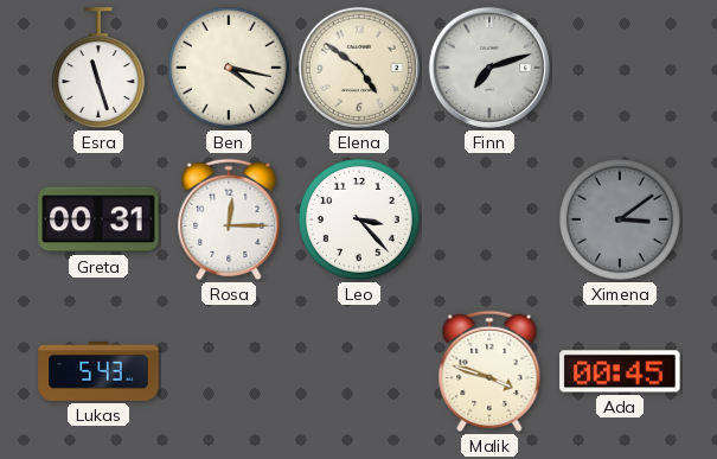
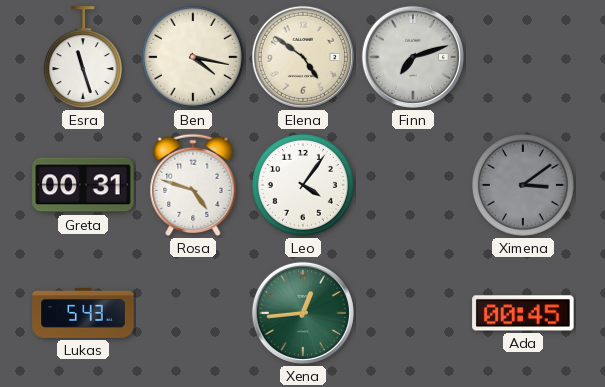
Rosa: 12:15 -> 4:48 (193, 185)
Leo: 3:23 -> 4:06 (303, 185)
Xena: none -> 12:44 (303, 313)
Malik: 3:48 -> none (489, 371)
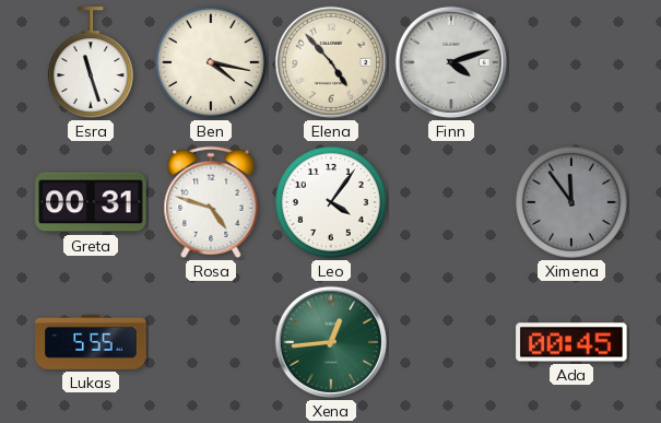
Elena: 4:51 -> 4:53 (331, 62)
Finn: 7:12 -> 4:12 (451, 62)
Ximena: 3:09 -> 11:54 (571, 202)
Lukas: 5:43 -> 5:55 (91, 342)
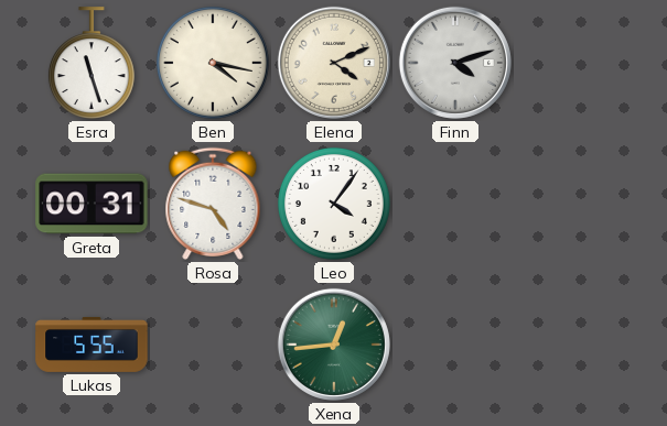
Elena: 4:53 -> 4:11 (334, 63)
Ximena: 11:54 -> none (571, 202)
Ada: 00:45 -> none (571, 342)
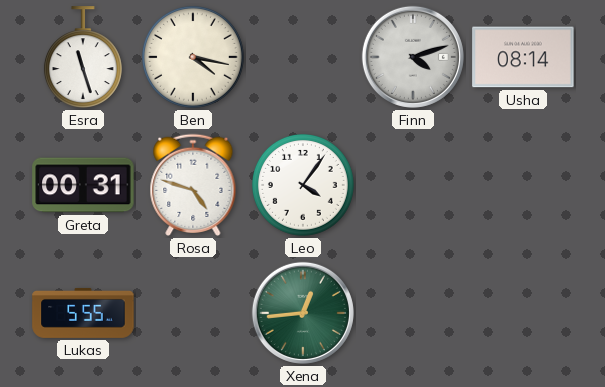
Elena: 4:11 -> none (334, 63)
Usha: none -> 08:14 (523, 57)
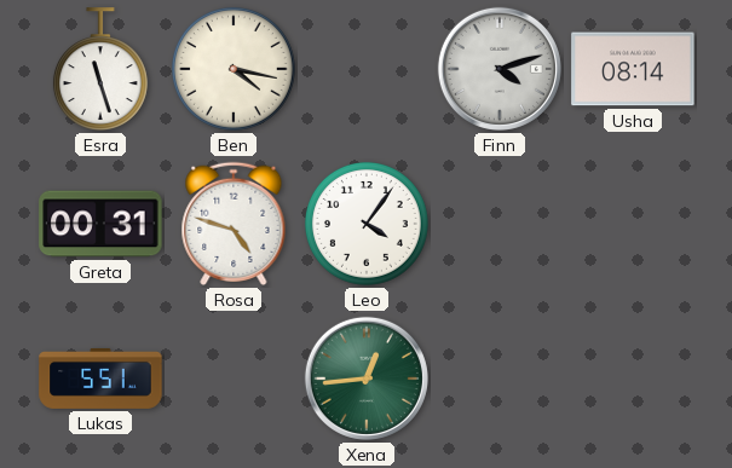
Lukas: 5:55 -> 5:51 (100, 379)
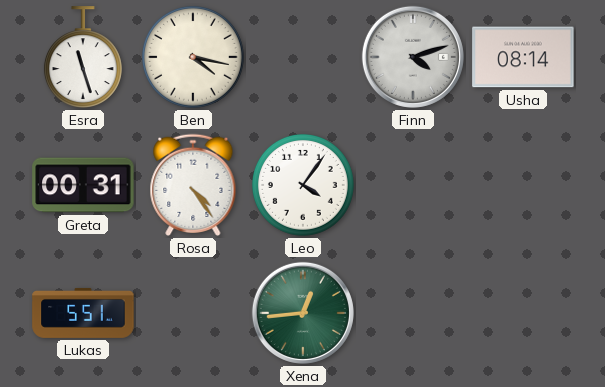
Rosa: 4:48 -> 4:24 (193, 185)
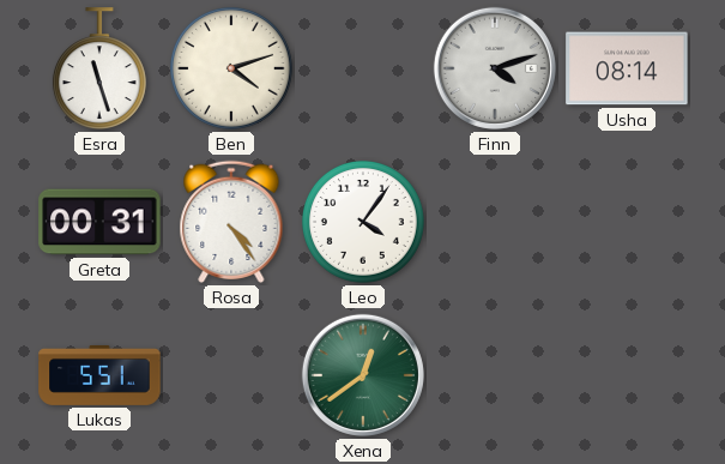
Ben: 4:17 -> 4:12 (231, 68)
Xena: 12:44 -> 12:39 (363, 375)
